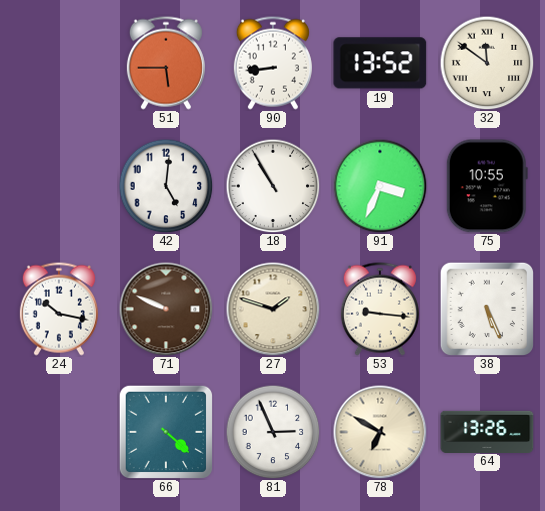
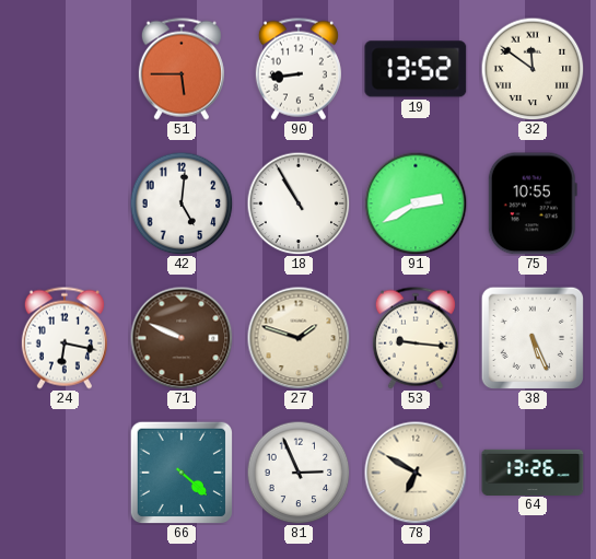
91: 3:34 -> 2:40 (416, 203)
24: 10:17 -> 6:17 (65, 338)
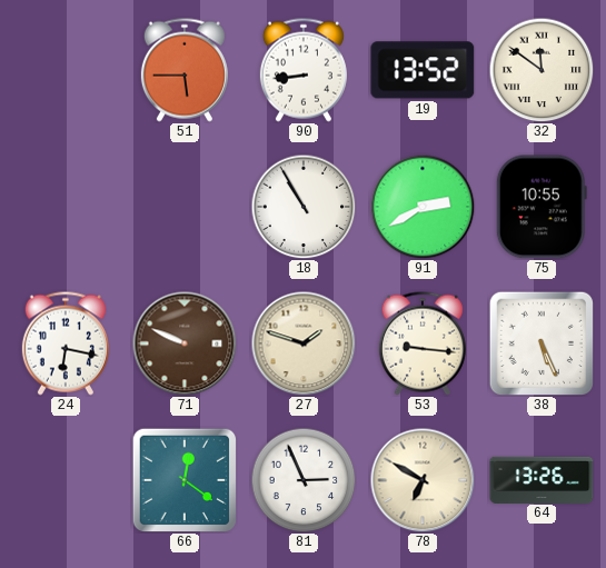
42: 5:01 -> none (182, 203)
66: 4:22 -> 12:21 (185, 480)
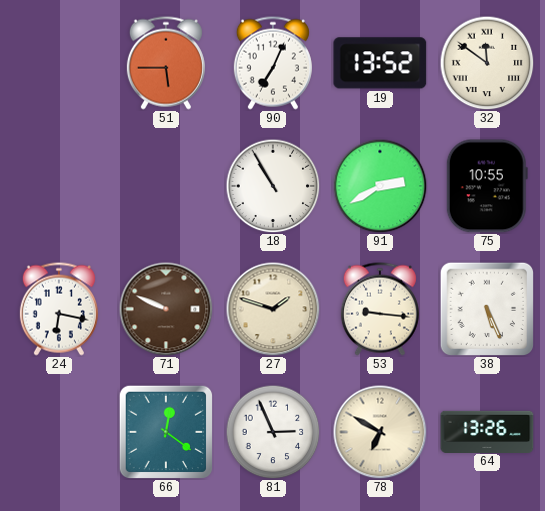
90: 8:44 -> 7:04 (273, 63)
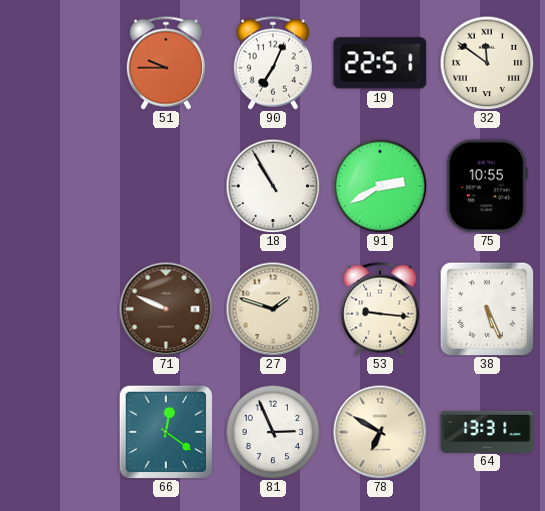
51: 5:45 -> 9:45 (166, 63)
19: 13:52 -> 22:51 (380, 63)
24: 6:17 -> none (59, 309)
64: 13:26 -> 13:31 (487, 431)
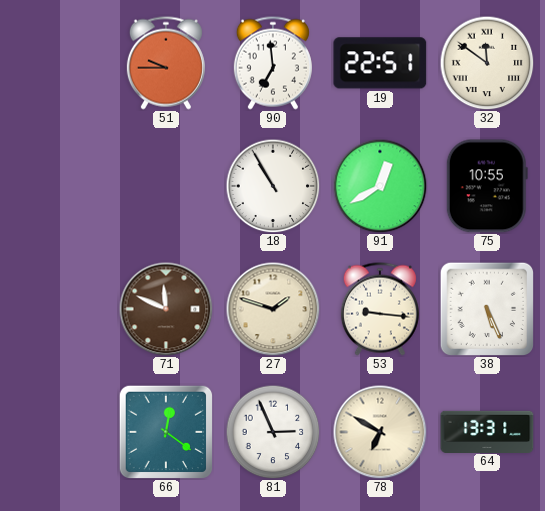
90: 7:04 -> 6:59 (273, 63)
91: 2:40 -> 12:40 (380, 186)
71: 9:49 -> 11:49 (166, 309)
